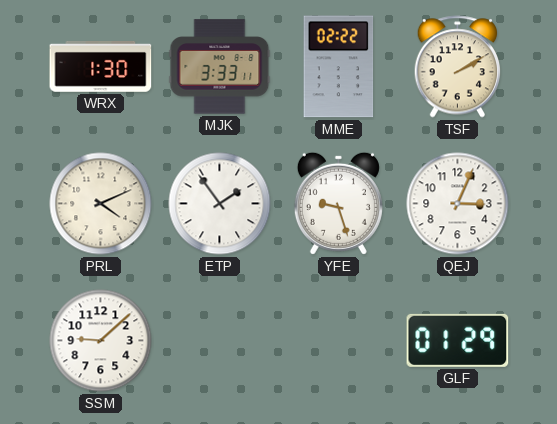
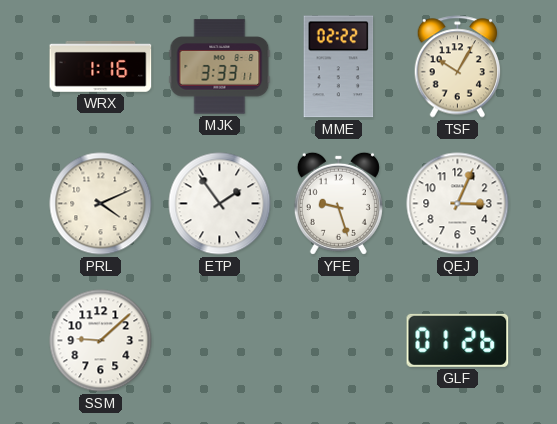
WRX: 1:30 -> 1:16 (101, 66)
TSF: 2:10 -> 10:05 (458, 67)
GLF: 01:29 -> 01:26 (458, 340)
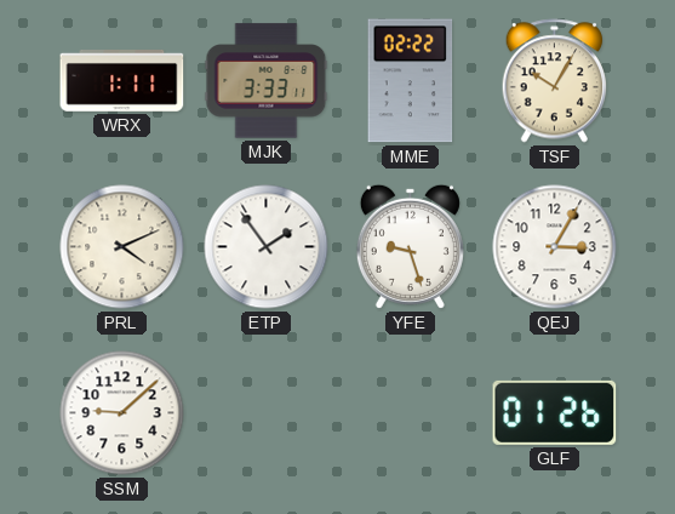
WRX: 1:16 -> 1:11 (122, 80)
QEJ: 3:04 -> 3:05 (555, 247)
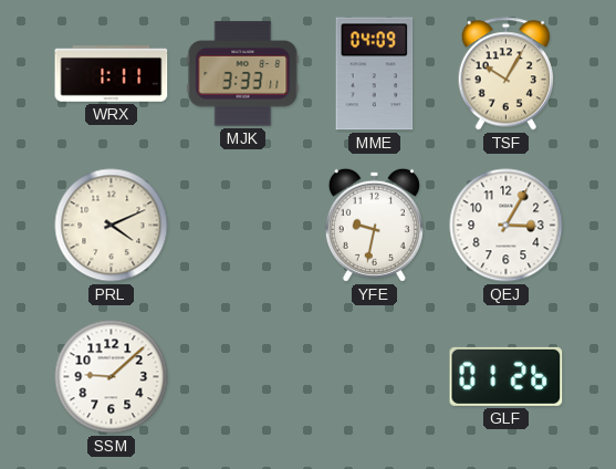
MME: 02:22 -> 04:09 (375, 74)
ETP: 1:54 -> none (267, 247)
YFE: 9:27 -> 9:32 (374, 225)
